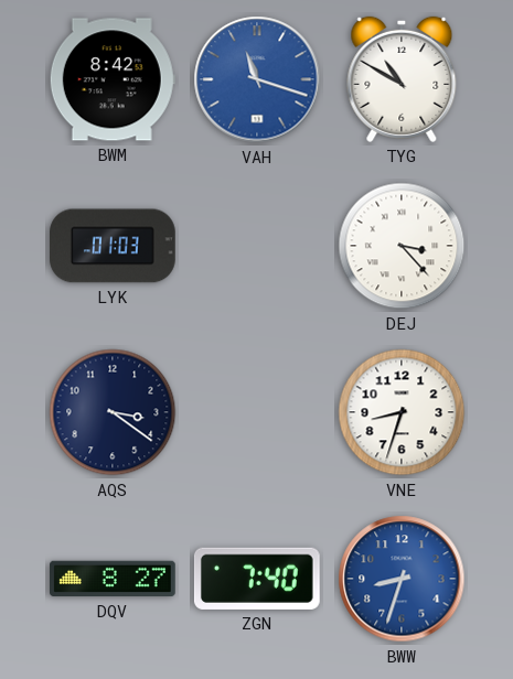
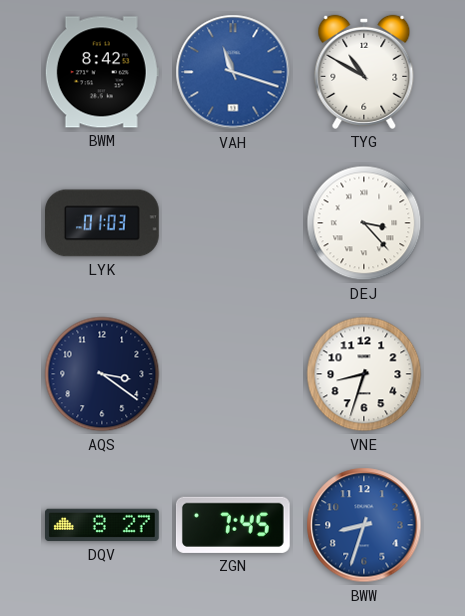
ZGN: 7:40 -> 7:45 (233, 525)
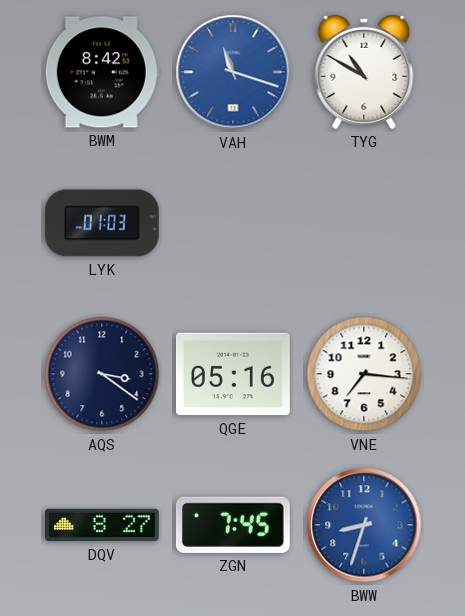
DEJ: 3:23 -> none (364, 223)
QGE: none -> 05:16 (233, 374)
VNE: 8:33 -> 7:16 (364, 374)
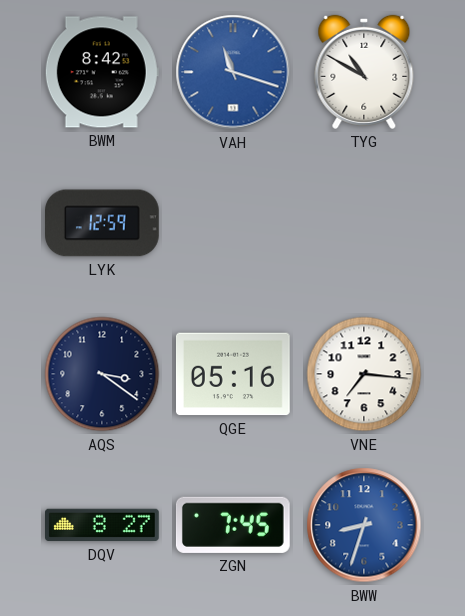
LYK: 01:03 -> 12:59 (103, 223)
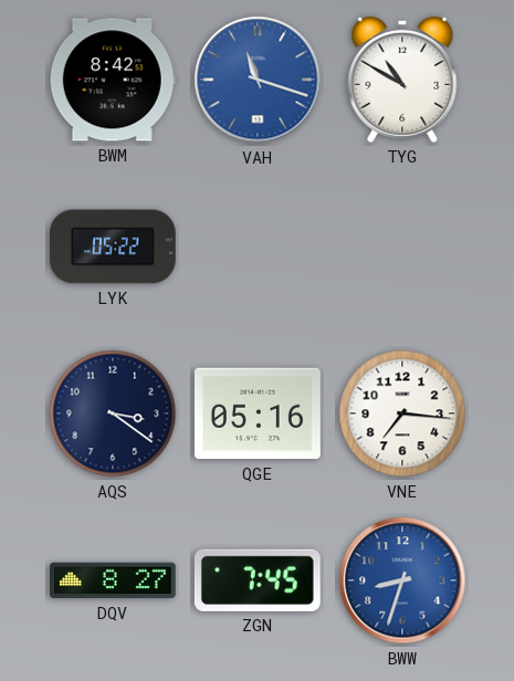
LYK: 12:59 -> 05:22 (114, 247)
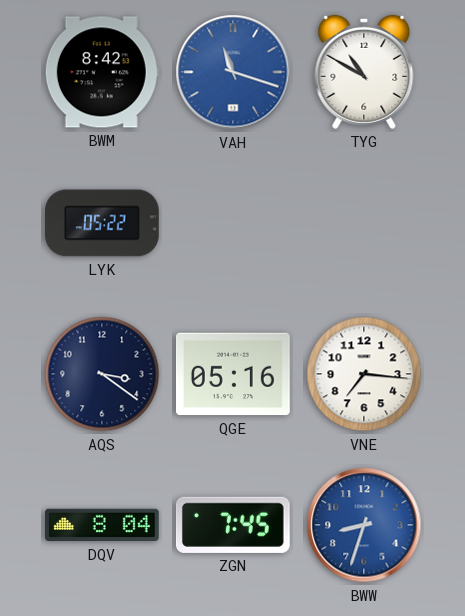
DQV: 8:27 -> 8:04 (103, 525)
